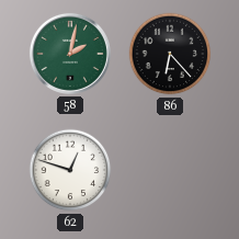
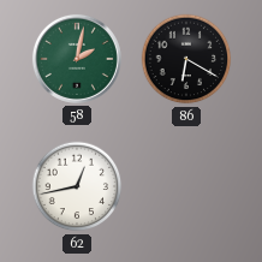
86: 6:23 -> 6:20 (186, 59)
62: 12:48 -> 12:43 (77, 186)
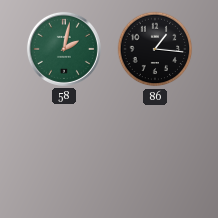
86: 6:20 -> 1:16 (155, 49)
62: 12:43 -> none (77, 186)
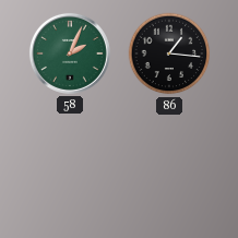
58: 2:02 -> 2:04 (70, 53)
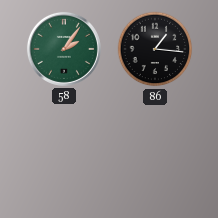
58: 2:04 -> 2:06 (64, 49)
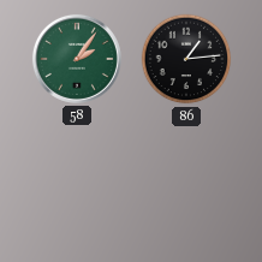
86: 1:16 -> 1:14 (186, 59)
